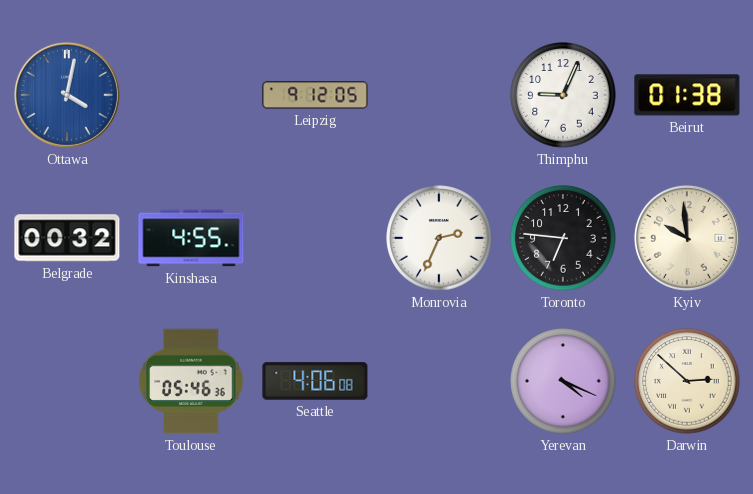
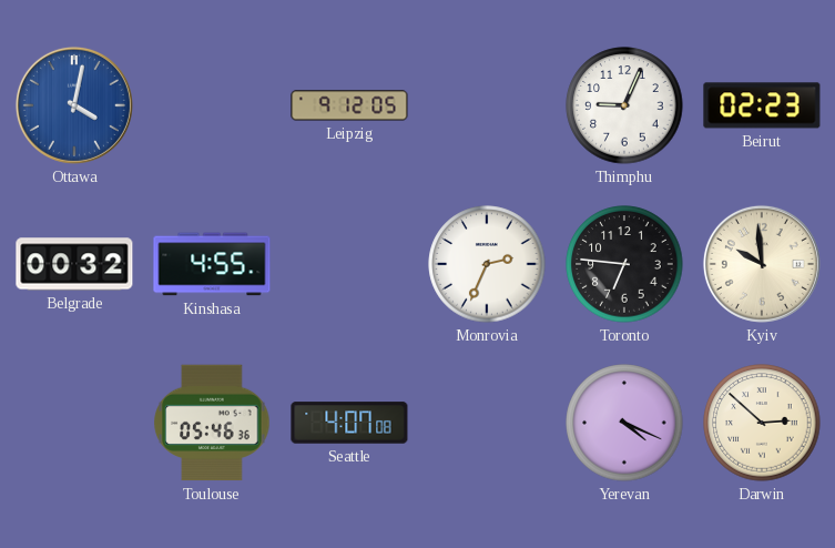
Beirut: 01:38 -> 02:23 (762, 105)
Seattle: 4:06 -> 4:07 (349, 423)
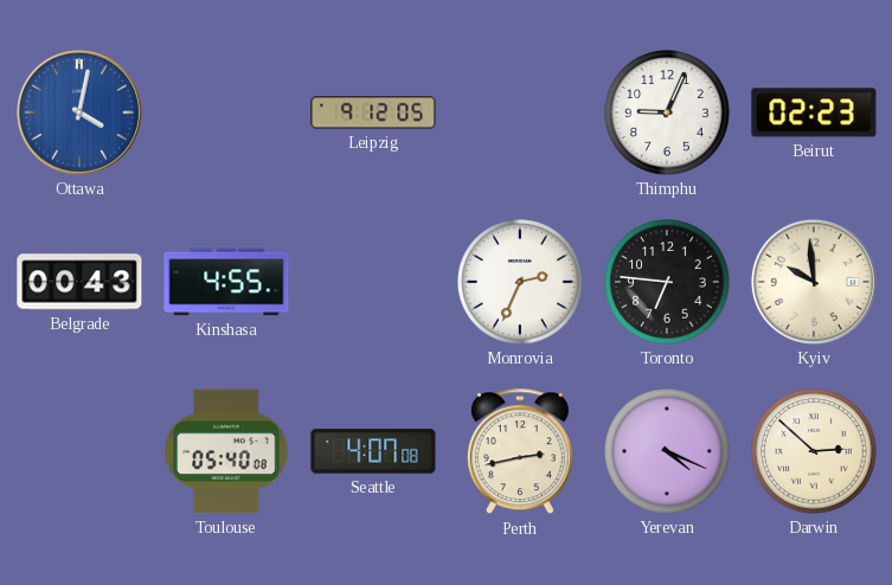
Belgrade: 00:32 -> 00:43 (79, 282)
Toulouse: 05:46 -> 05:40 (226, 451)
Perth: none -> 2:43 (520, 452)
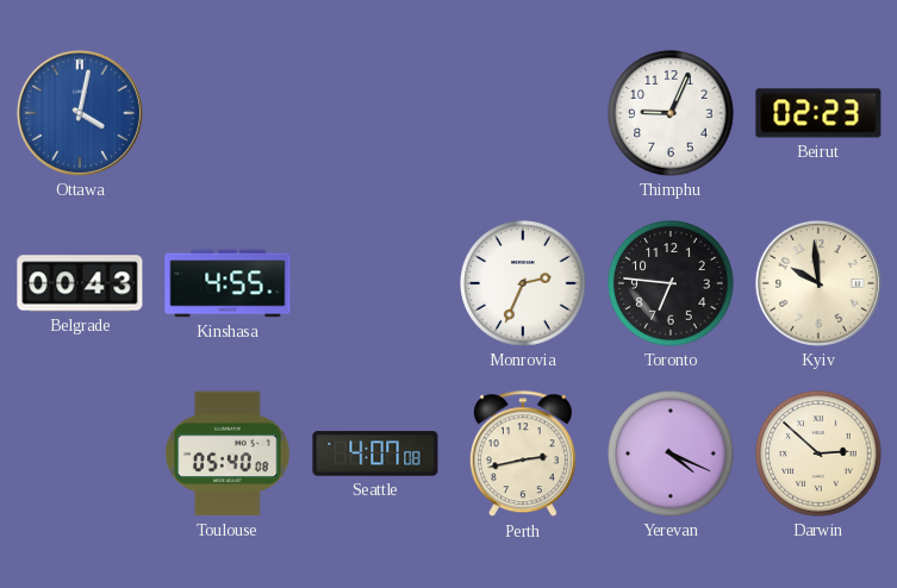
Leipzig: 9:12 -> none (373, 112)
